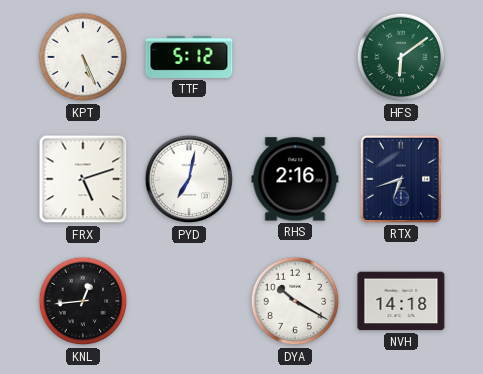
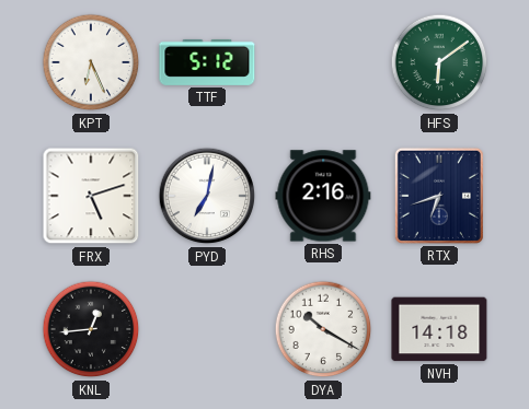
KPT: 5:26 -> 6:26 (91, 62)
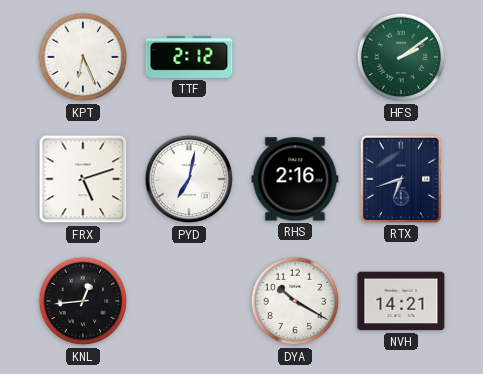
TTF: 5:12 -> 2:12 (189, 57)
HFS: 6:09 -> 2:09 (401, 57)
NVH: 14:18 -> 14:21 (401, 301)
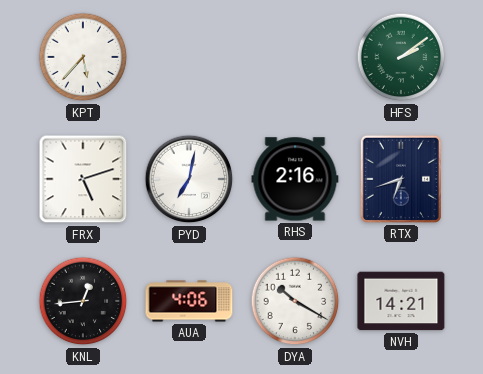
KPT: 6:26 -> 5:37 (83, 57)
TTF: 2:12 -> none (189, 57)
AUA: none -> 4:06 (189, 301)
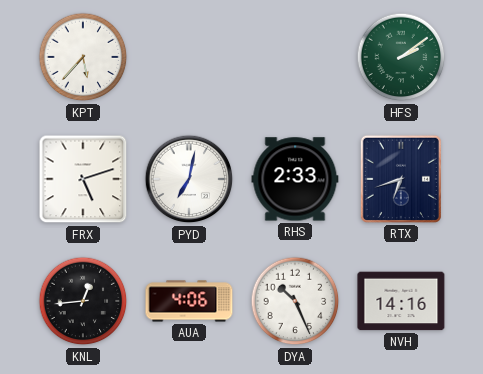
RHS: 2:16 -> 2:33 (295, 179)
DYA: 10:20 -> 10:26 (295, 301)
NVH: 14:21 -> 14:16 (401, 301)
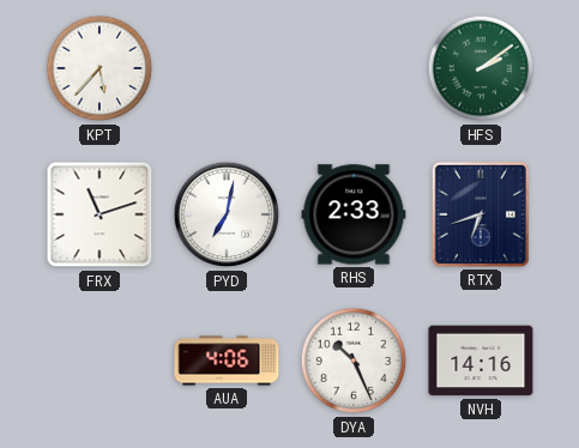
FRX: 5:12 -> 11:12 (99, 214)
KNL: 12:44 -> none (83, 301)
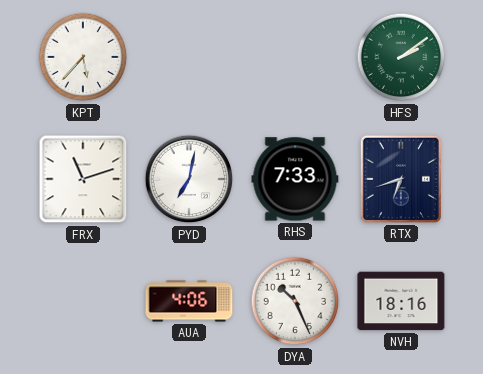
RHS: 2:33 -> 7:33 (295, 179)
NVH: 14:16 -> 18:16 (401, 301)
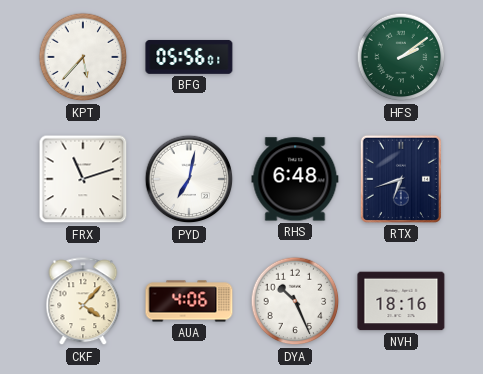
BFG: none -> 05:56 (189, 57)
RHS: 7:33 -> 6:48 (295, 179)
CKF: none -> 4:07 (83, 302)
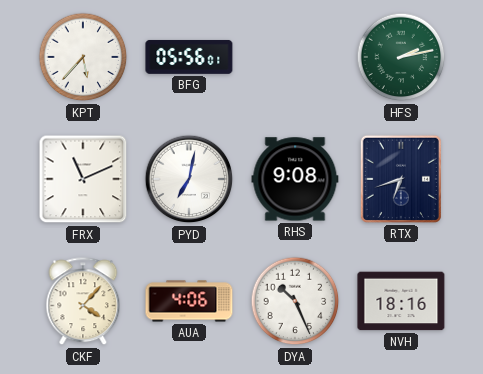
HFS: 2:09 -> 2:13 (401, 57)
FRX: 11:12 -> 11:11 (83, 179)
RHS: 6:48 -> 9:08 (295, 179)
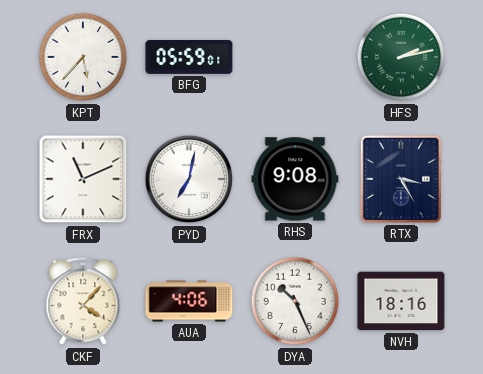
BFG: 05:56 -> 05:59 (189, 57)
RTX: 6:42 -> 3:25 (401, 179)
